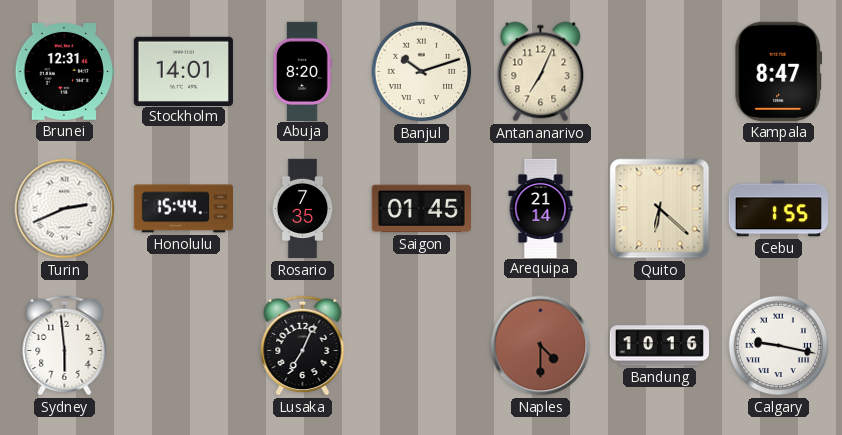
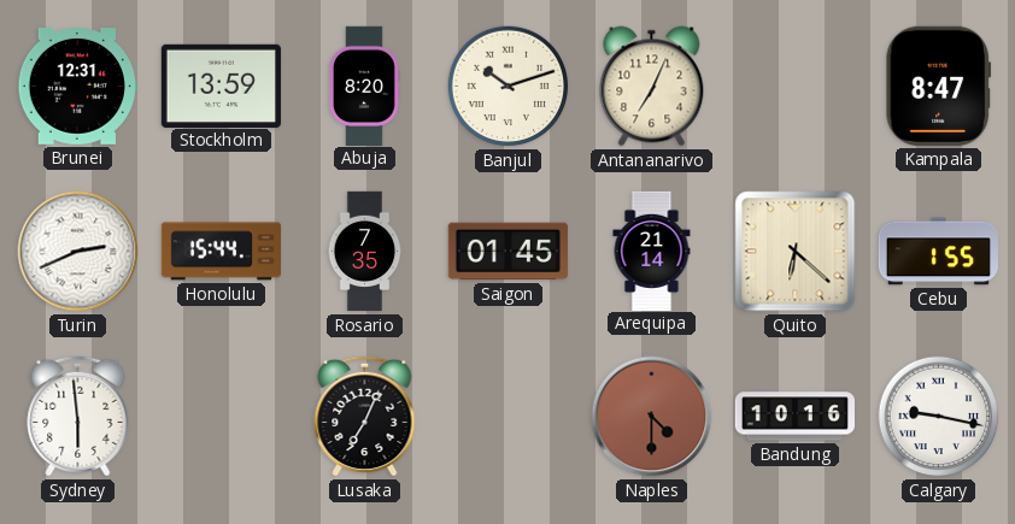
Stockholm: 14:01 -> 13:59 (221, 86)
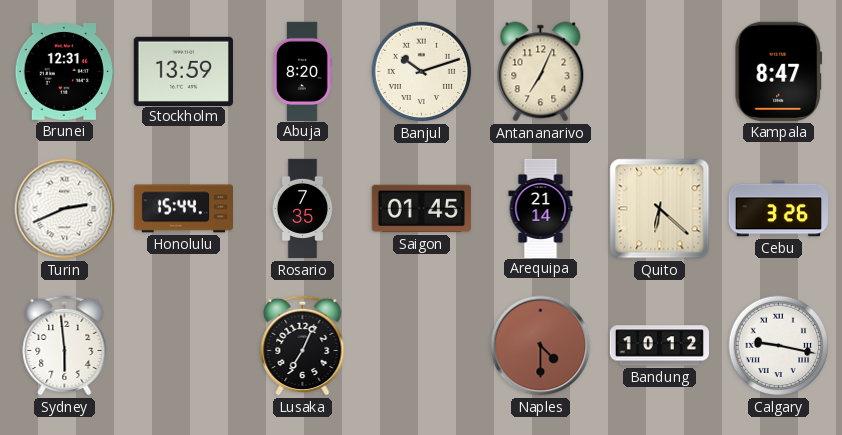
Cebu: 1:55 -> 3:26 (778, 209)
Bandung: 10:16 -> 10:12 (659, 346)
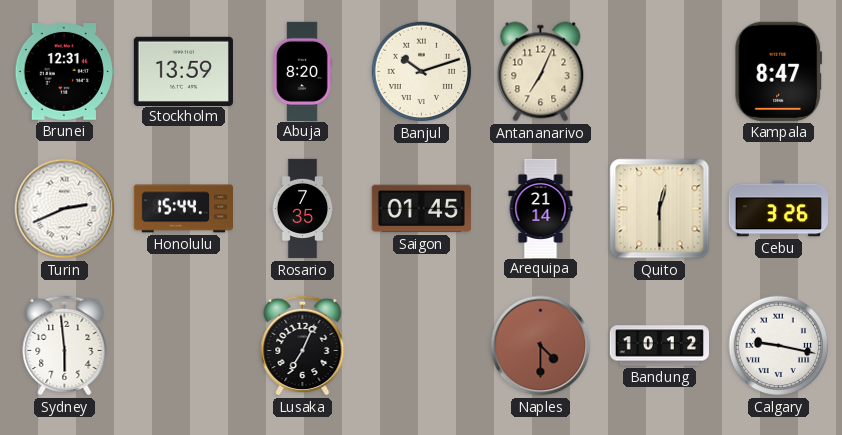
Quito: 6:22 -> 12:30 (660, 209)
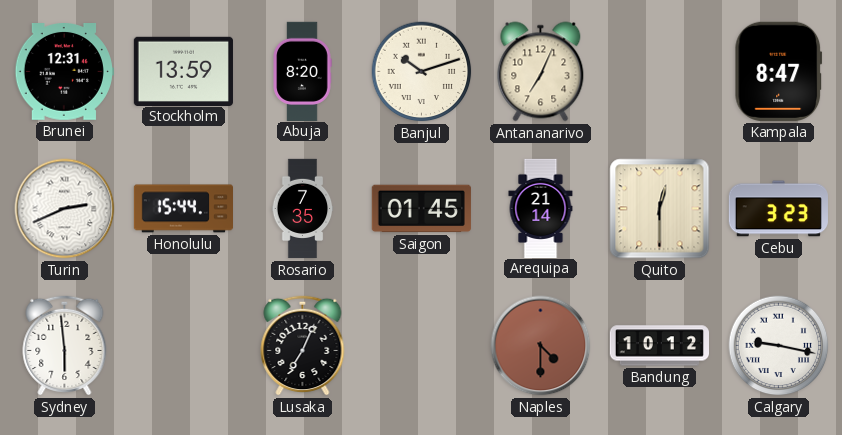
Cebu: 3:26 -> 3:23 (778, 209)
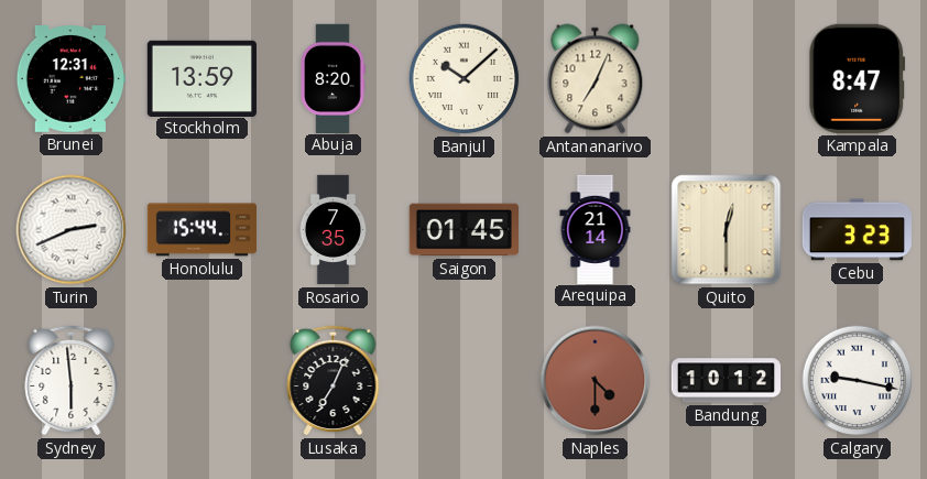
Banjul: 10:12 -> 10:08 (465, 79)
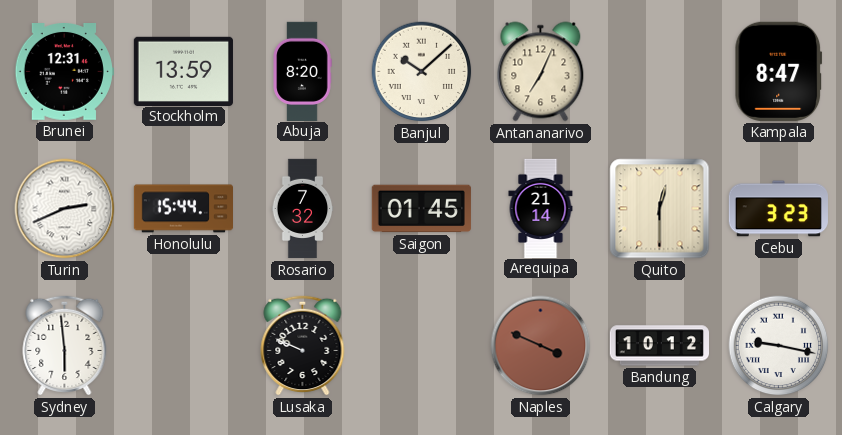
Rosario: 7:35 -> 7:32 (303, 209)
Lusaka: 7:04 -> 9:49 (303, 345)
Naples: 4:30 -> 3:49 (541, 346)
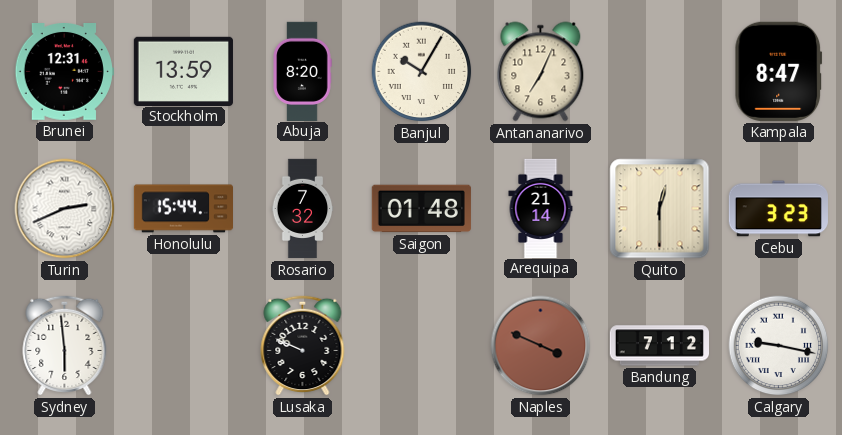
Banjul: 10:08 -> 10:05 (422, 72)
Saigon: 01:45 -> 01:48 (421, 209)
Bandung: 10:12 -> 7:12 (659, 346)
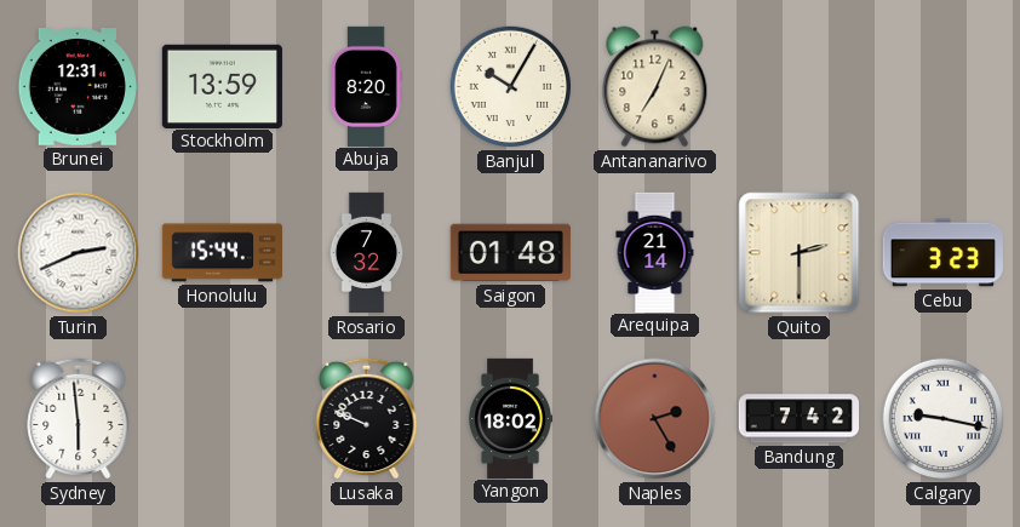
Kampala: 8:47 -> none (779, 71)
Quito: 12:30 -> 2:30 (800, 253)
Yangon: none -> 18:02 (510, 418)
Naples: 3:49 -> 2:25 (655, 419)
Bandung: 7:12 -> 7:42 (798, 419)
